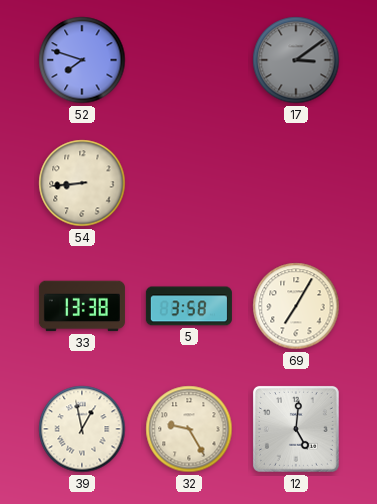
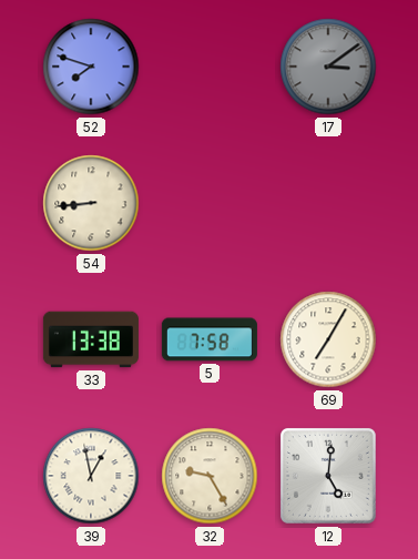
5: 3:58 -> 7:58 (210, 339)
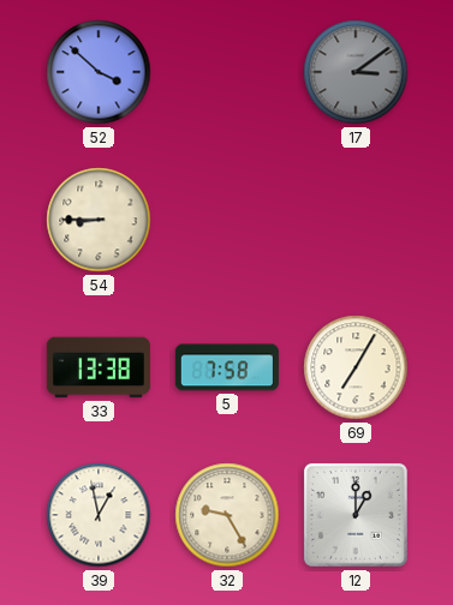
52: 7:48 -> 3:52 (99, 72)
54: 8:44 -> 8:45 (99, 220)
12: 5:01 -> 1:00 (356, 515)
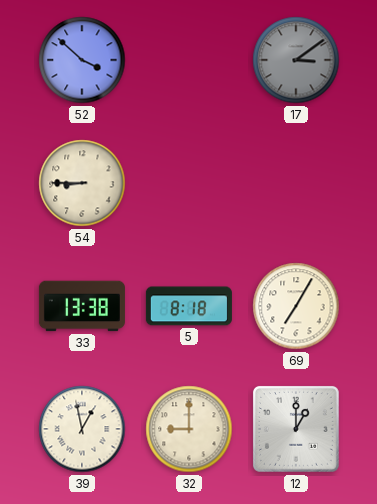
5: 7:58 -> 8:18 (189, 306)
32: 9:25 -> 9:00 (189, 429)
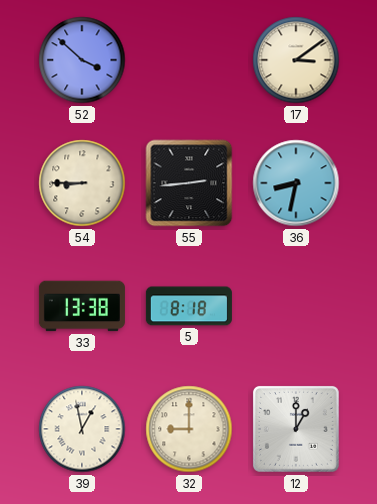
17 dial: grey -> cream (296, 60)
55: none -> 2:44 (189, 183)
36: none -> 8:32 (296, 183)
69: 7:05 -> none (296, 306)
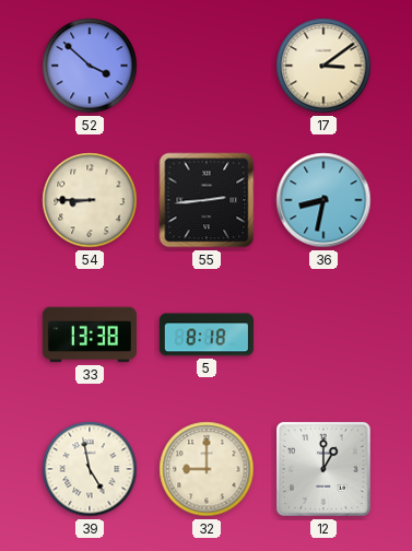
39: 12:58 -> 4:58 (90, 469)
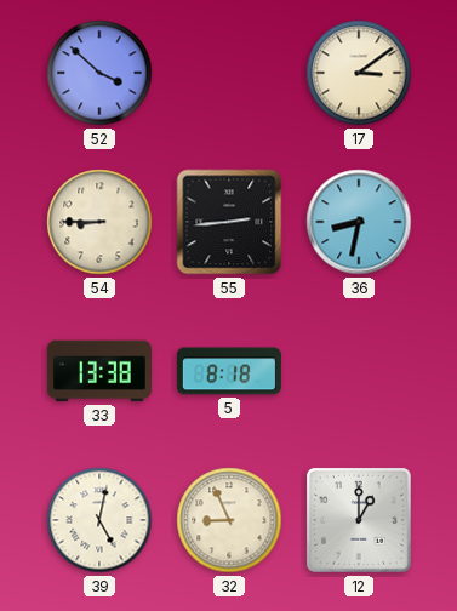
39: 4:58 -> 5:02 (99, 520)
32: 9:00 -> 8:56 (229, 520)
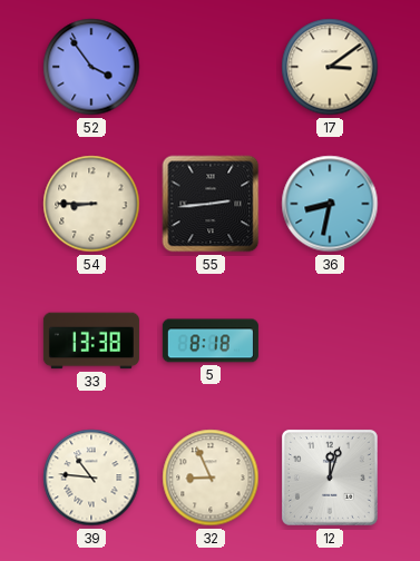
52: 3:52 -> 3:54 (91, 67)
39: 5:02 -> 10:46 (91, 478)
12: 1:00 -> 12:03 (330, 478)
